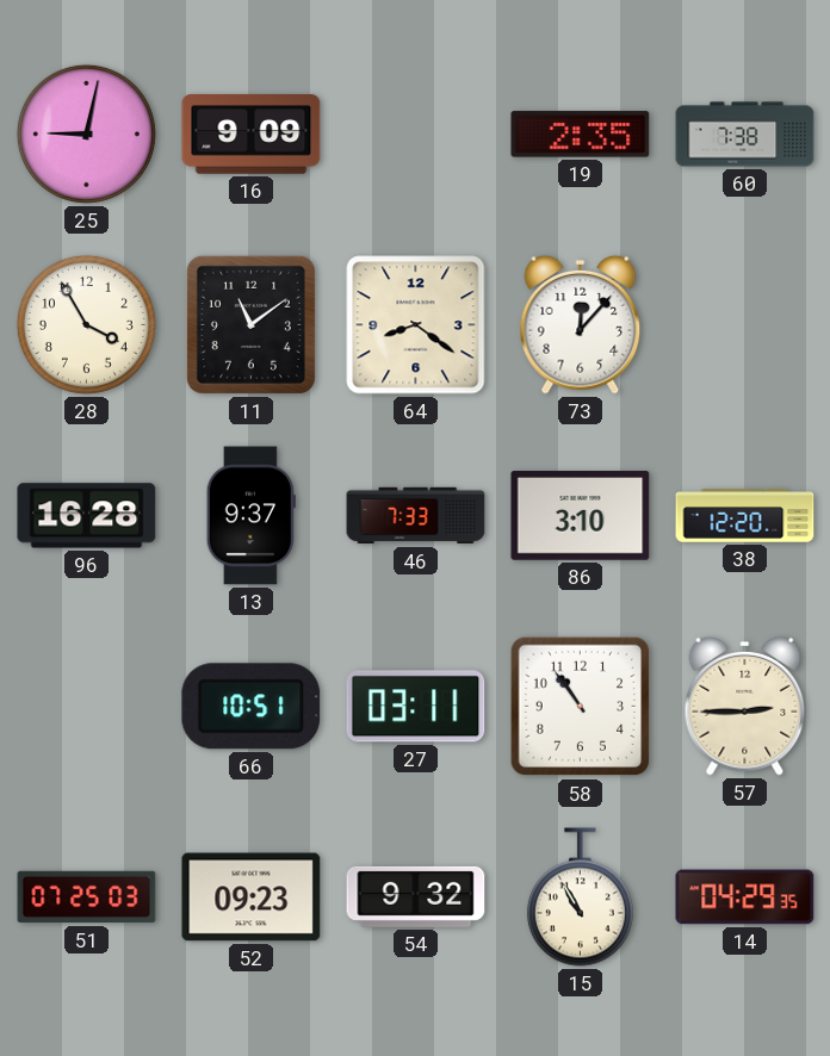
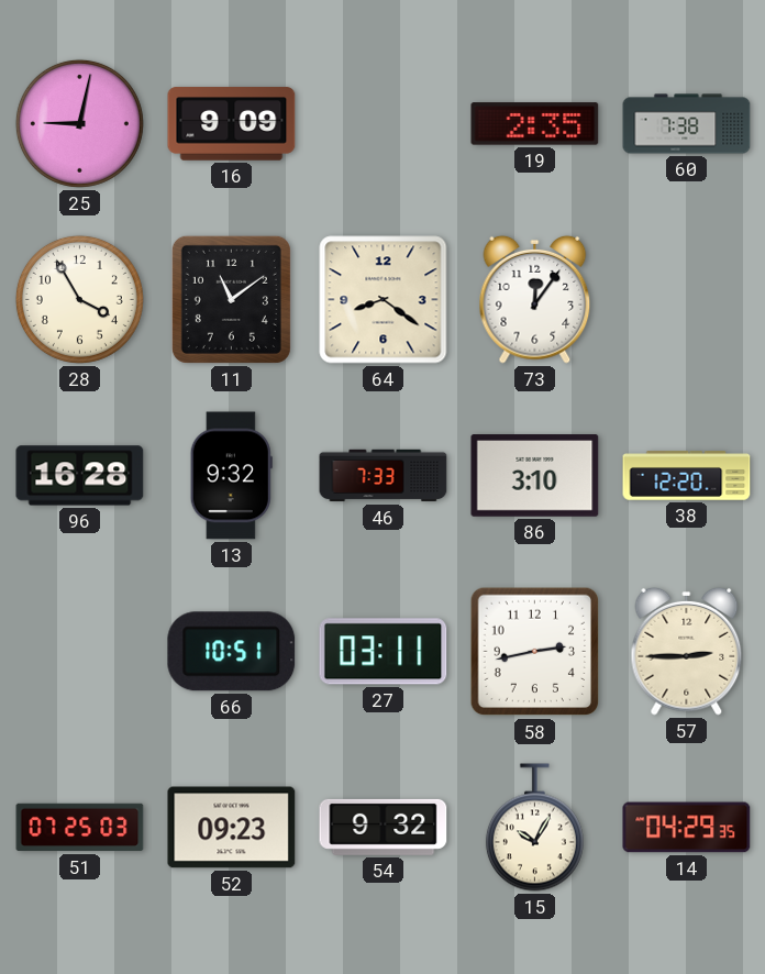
73: 12:07 -> 12:06 (535, 299)
13: 9:37 -> 9:32 (231, 476)
58: 10:54 -> 2:43 (535, 652)
15: 10:55 -> 10:05 (534, 828)
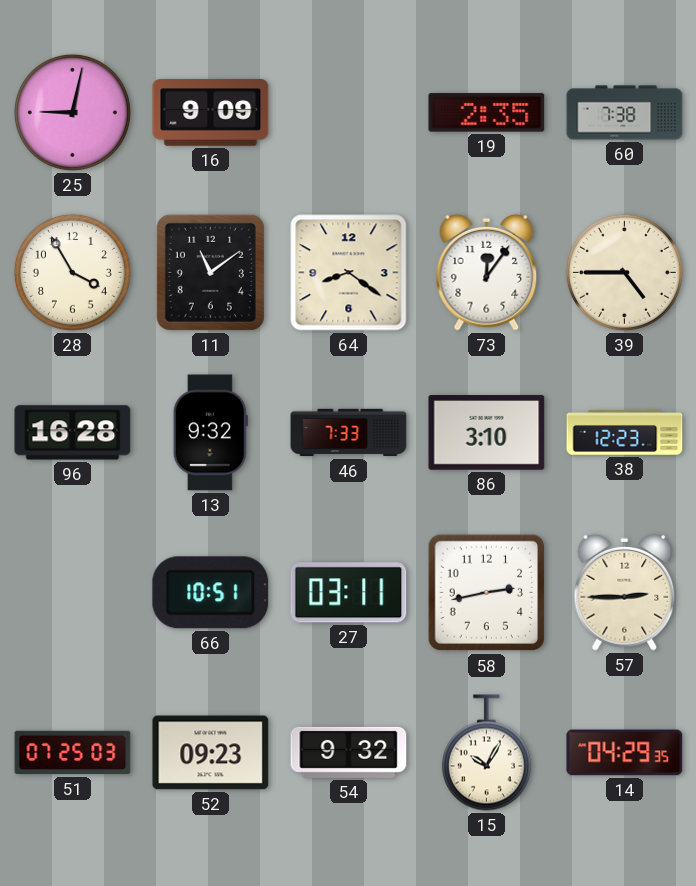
39: none -> 4:45 (624, 272)
38: 12:20 -> 12:23 (625, 433)
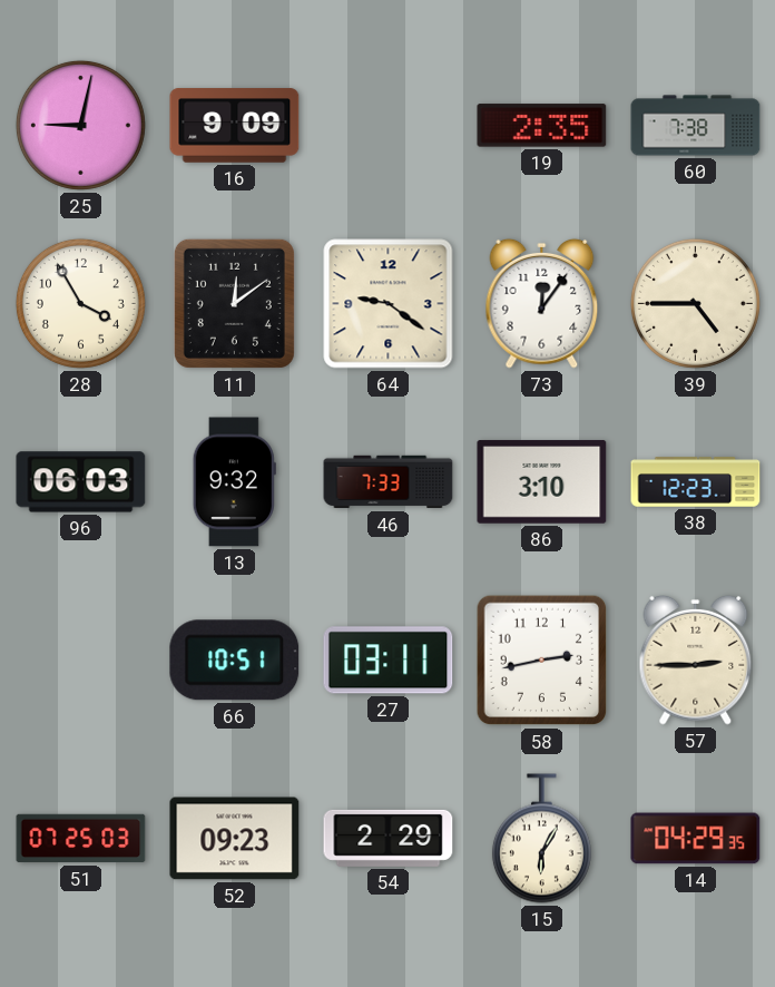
11: 11:09 -> 12:09 (234, 303)
64: 8:21 -> 9:21 (389, 304)
96: 16:28 -> 06:03 (81, 482)
54: 9:32 -> 2:29 (389, 838)
15: 10:05 -> 6:05 (541, 839)
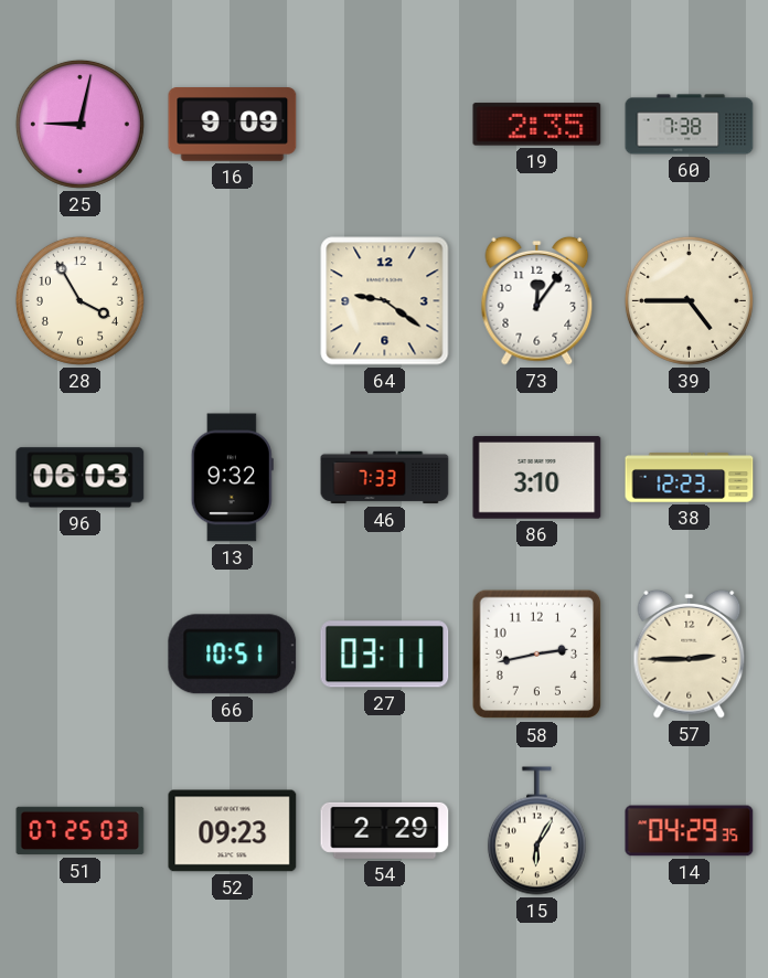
11: 12:09 -> none (234, 303)
